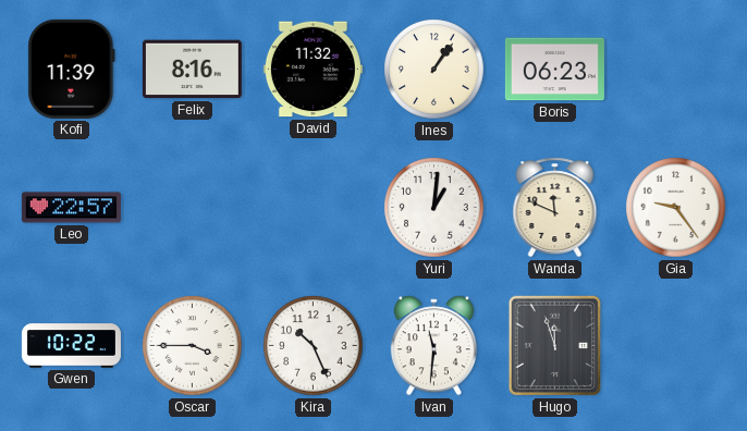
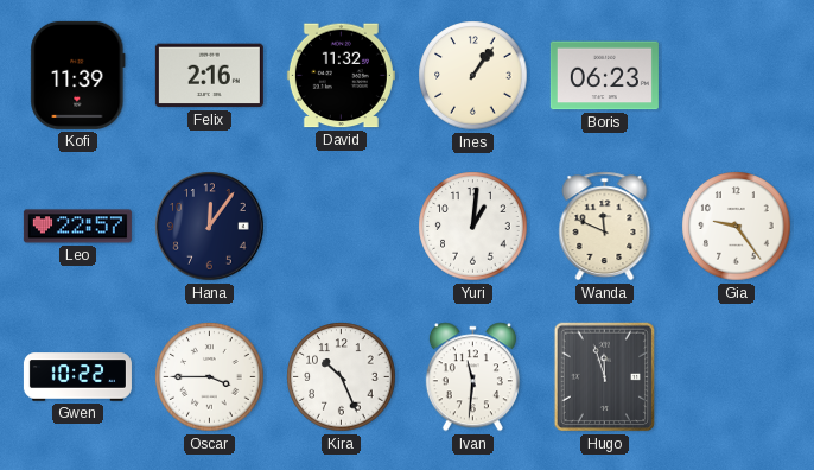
Felix: 8:16 -> 2:16 (209, 76)
Hana: none -> 12:06 (210, 227)
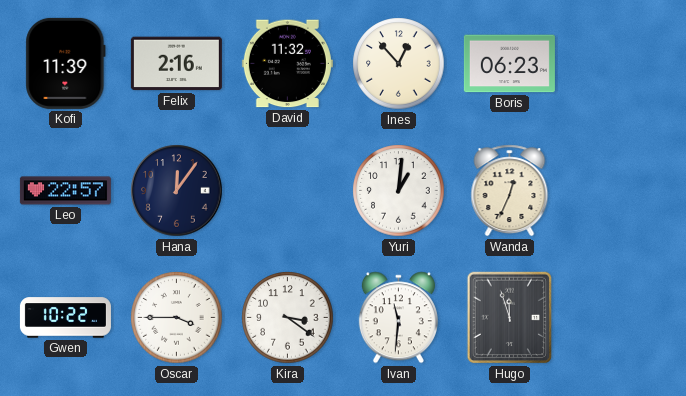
Ines: 1:06 -> 12:53 (399, 64)
Wanda: 11:49 -> 12:34 (510, 191)
Gia: 9:24 -> none (737, 227)
Kira: 10:26 -> 3:21 (288, 318)
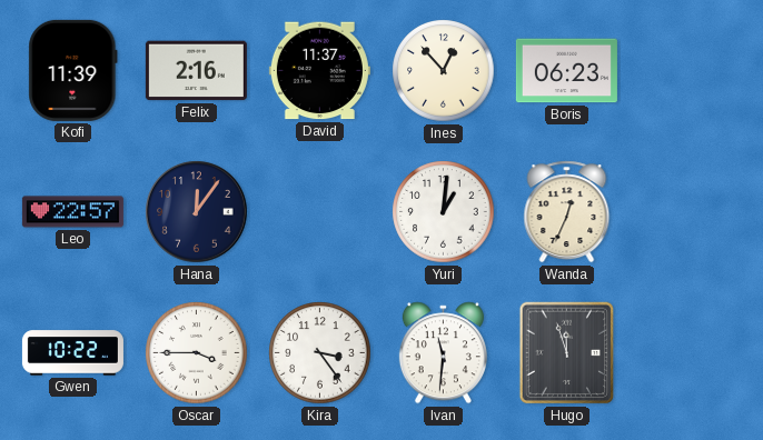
David: 11:32 -> 11:37 (319, 71)
Kira: 3:21 -> 3:24 (320, 353)
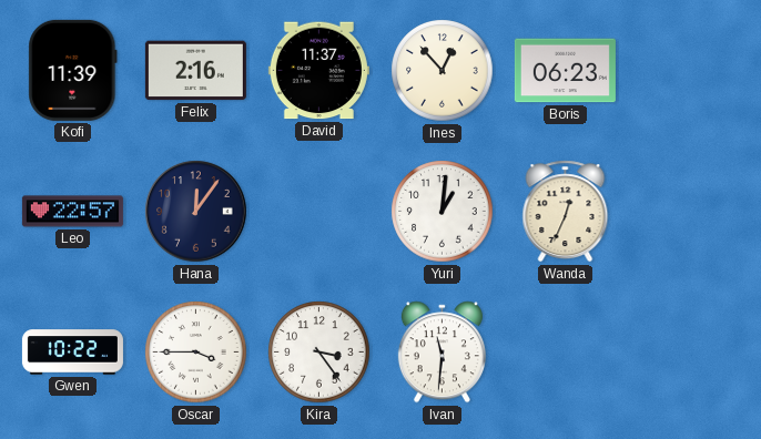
Hugo: 11:57 -> none (566, 353)
